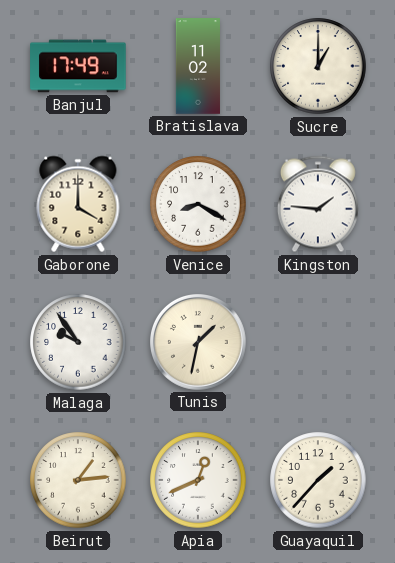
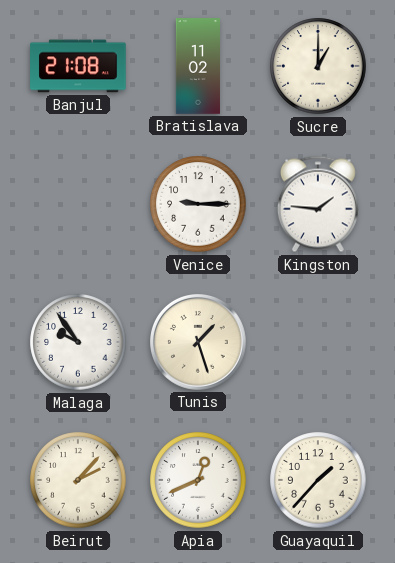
Banjul: 17:49 -> 21:08 (78, 66)
Gaborone: 4:00 -> none (78, 204)
Venice: 8:20 -> 9:15 (198, 204)
Tunis: 1:32 -> 1:27 (199, 343)
Beirut: 1:14 -> 2:07 (78, 480)
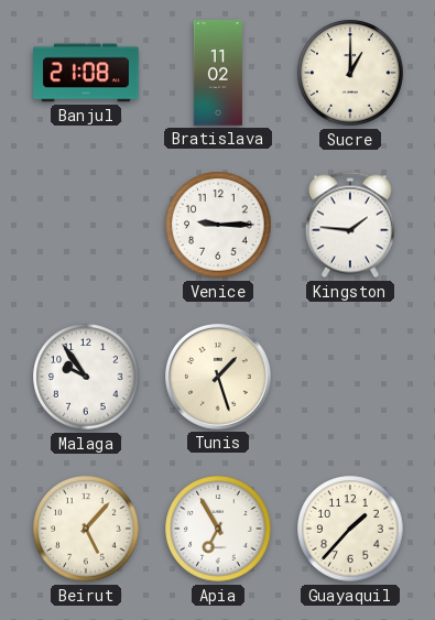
Beirut: 2:07 -> 5:07 (86, 529)
Apia: 12:41 -> 6:55 (218, 529)
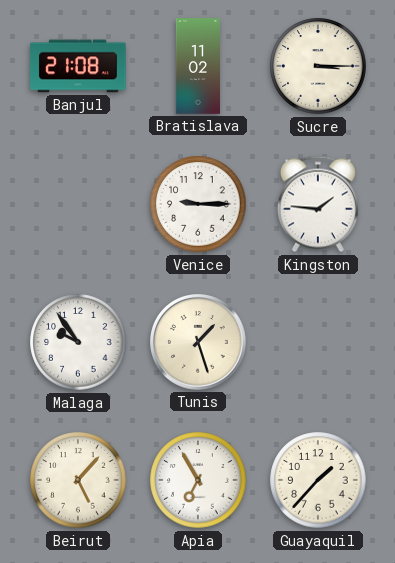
Sucre: 1:00 -> 3:15 (318, 66)
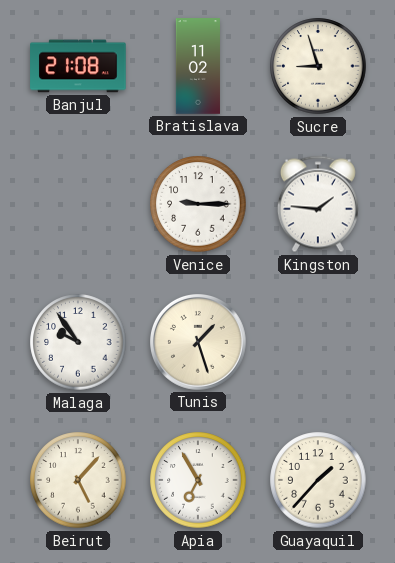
Sucre: 3:15 -> 8:57 (318, 66)
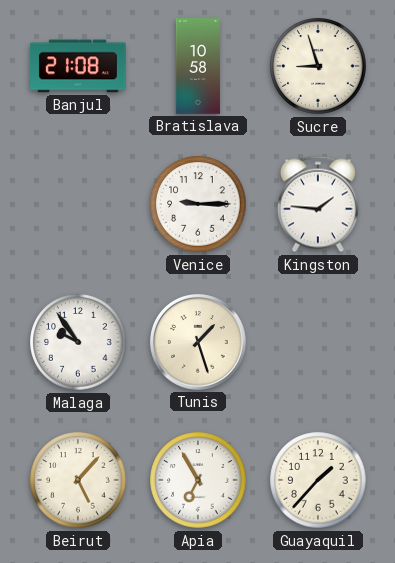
Bratislava: 11:02 -> 10:58 (198, 66)
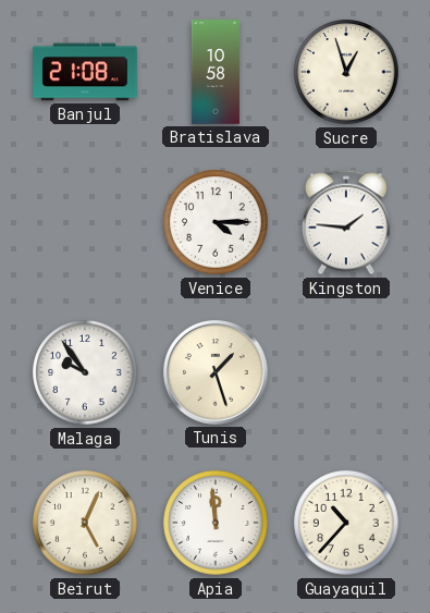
Sucre: 8:57 -> 12:57 (346, 72)
Venice: 9:15 -> 4:15 (216, 222)
Beirut: 5:07 -> 5:04 (85, 523)
Apia: 6:55 -> 11:59 (216, 523)
Guayaquil: 1:37 -> 10:37 (346, 523)
